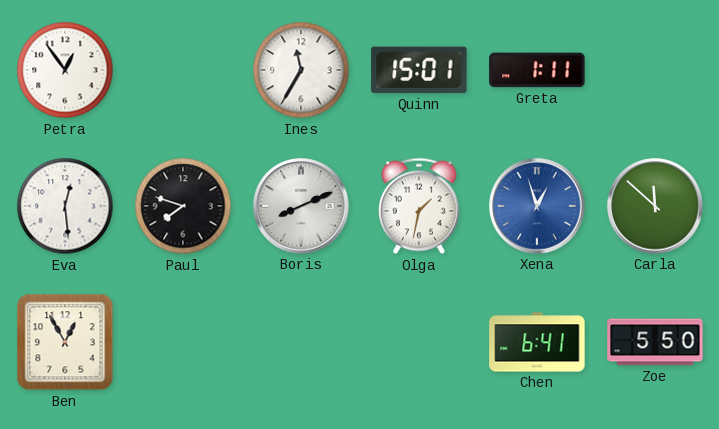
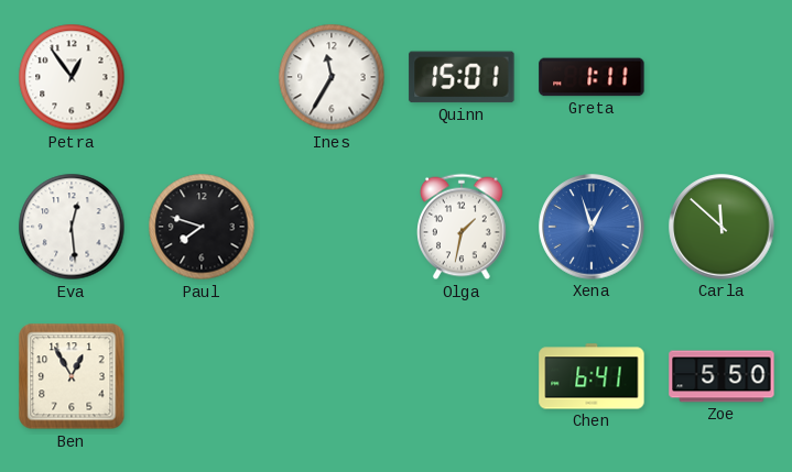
Boris: 8:11 -> none (301, 206)
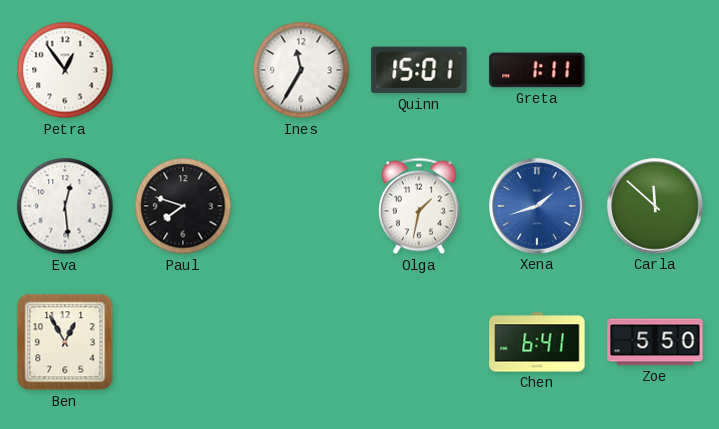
Xena: 12:57 -> 1:42 (537, 206)
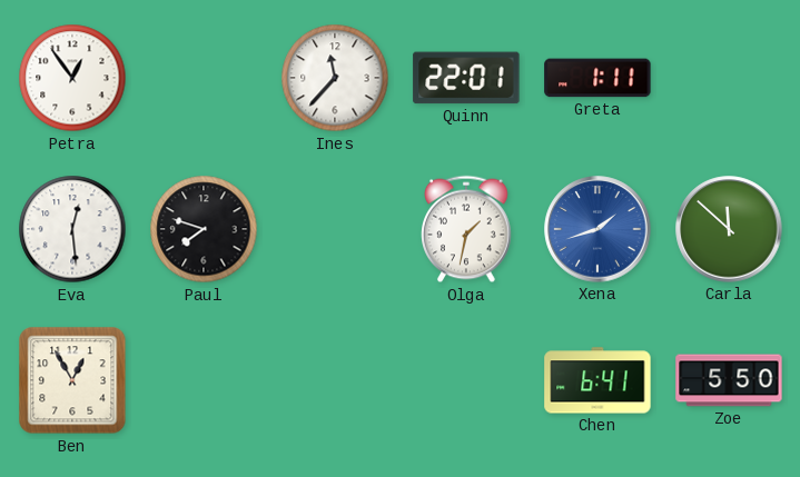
Ines: 11:35 -> 11:37 (335, 78)
Quinn: 15:01 -> 22:01 (466, 78)
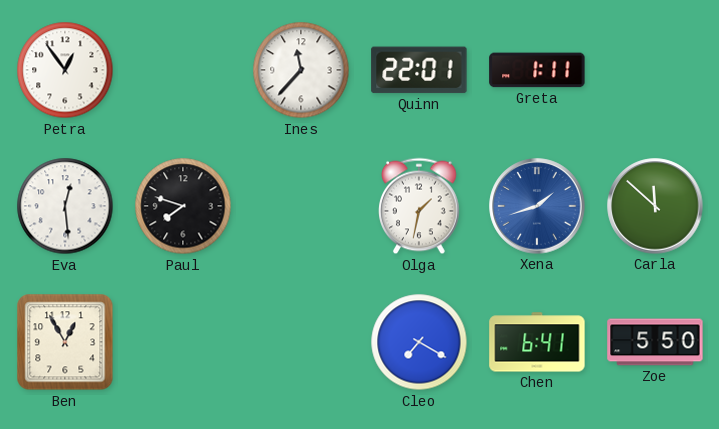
Cleo: none -> 7:20 (419, 342)
